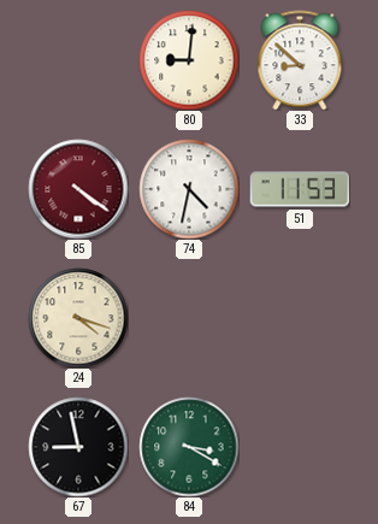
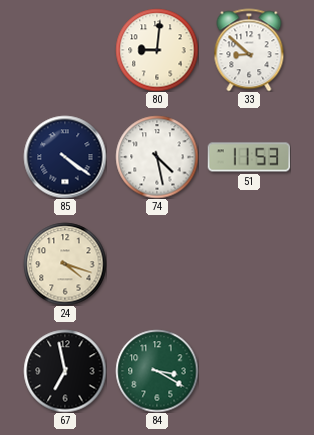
85 dial: burgundy -> navy (65, 157)
74: 4:32 -> 4:28 (157, 157)
67: 8:58 -> 6:58 (65, 371)
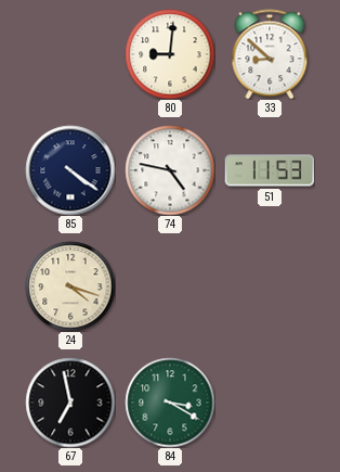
74: 4:28 -> 4:47 (170, 170)
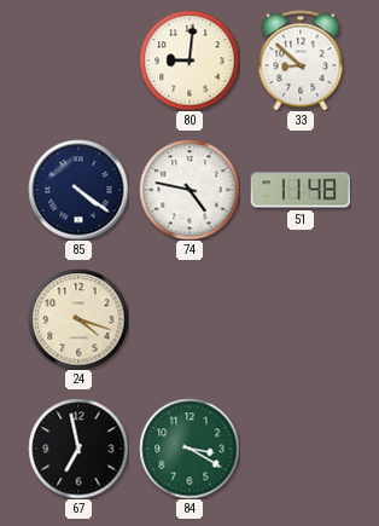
51: 11:53 -> 11:48 (301, 190)
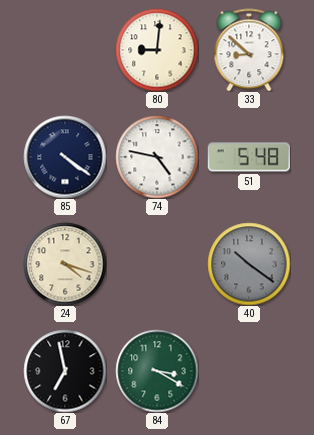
51: 11:48 -> 5:48 (249, 157)
40: none -> 10:21 (249, 264)
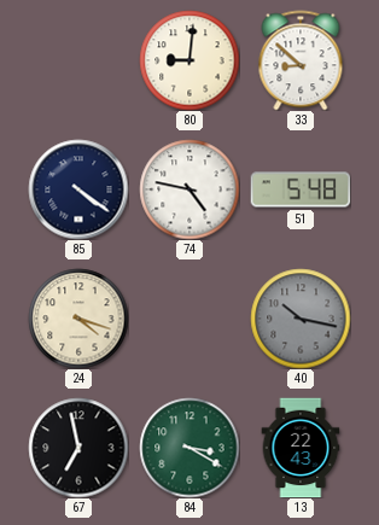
40: 10:21 -> 10:17 (301, 319)
13: none -> 22:43 (301, 448)
